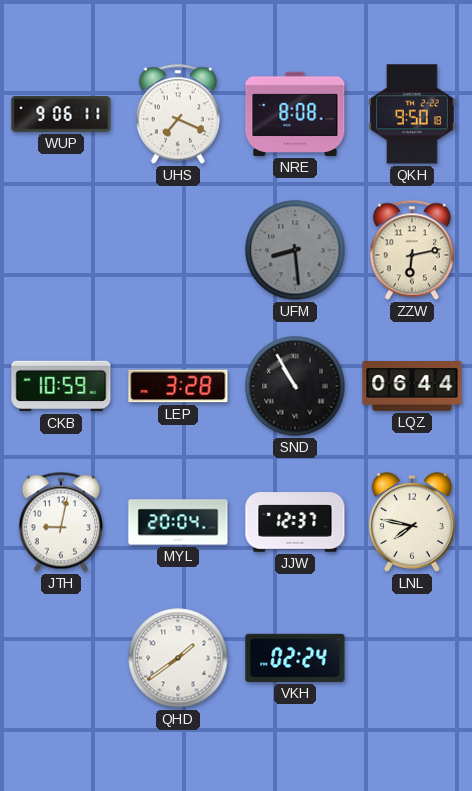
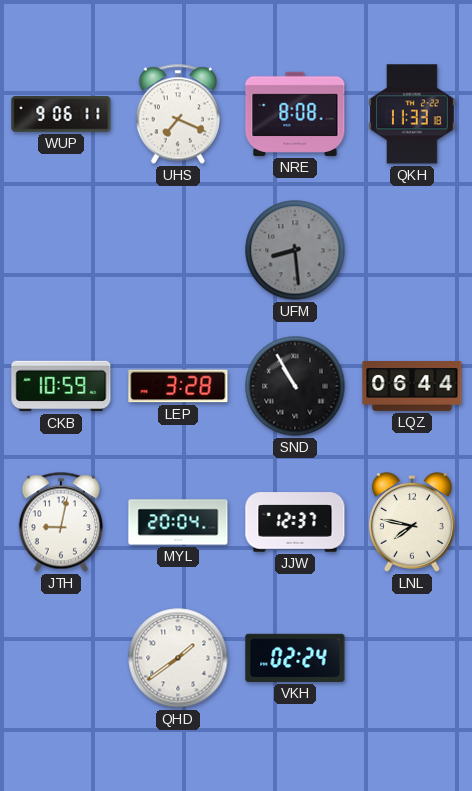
QKH: 9:50 -> 11:33 (413, 114)
ZZW: 6:13 -> none (412, 250)
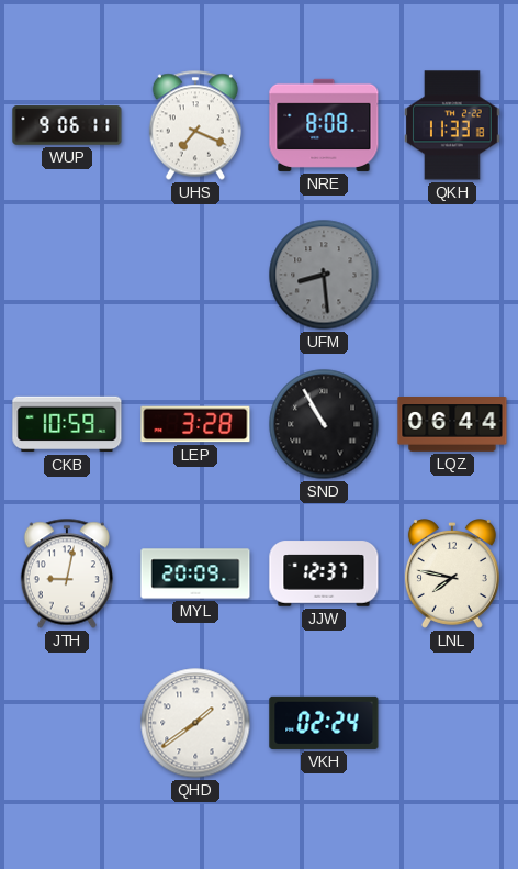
MYL: 20:04 -> 20:09 (195, 573)
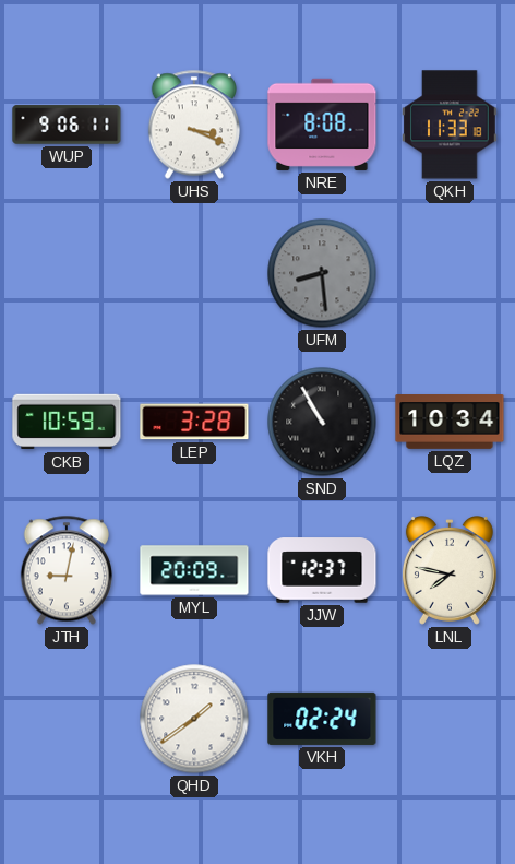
UHS: 7:19 -> 3:19 (194, 125)
LQZ: 06:44 -> 10:34 (450, 423)
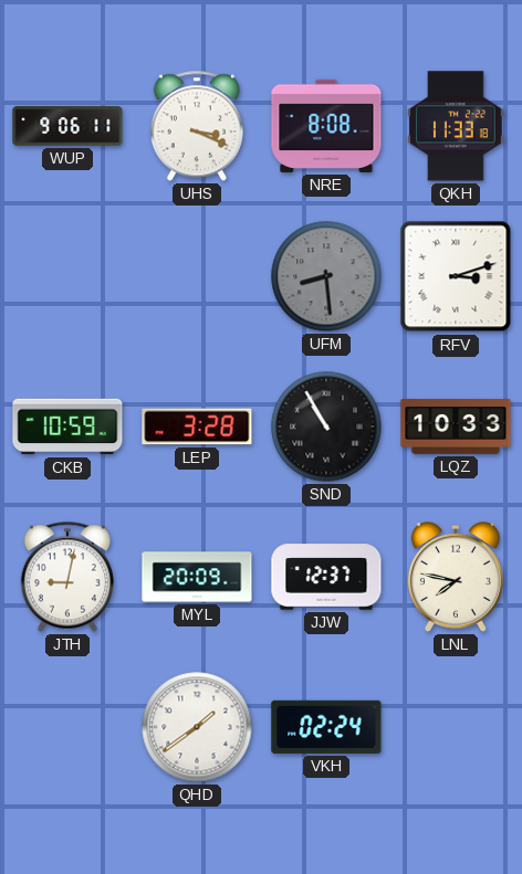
RFV: none -> 3:12 (456, 276)
LQZ: 10:34 -> 10:33 (456, 428)
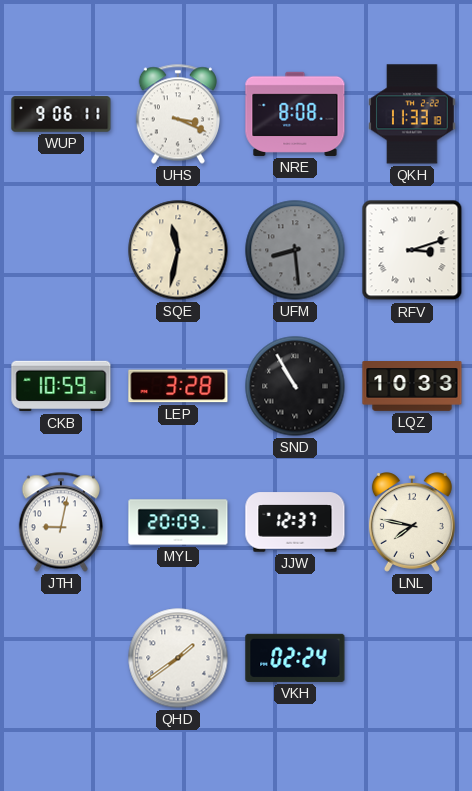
SQE: none -> 11:32 (178, 250)
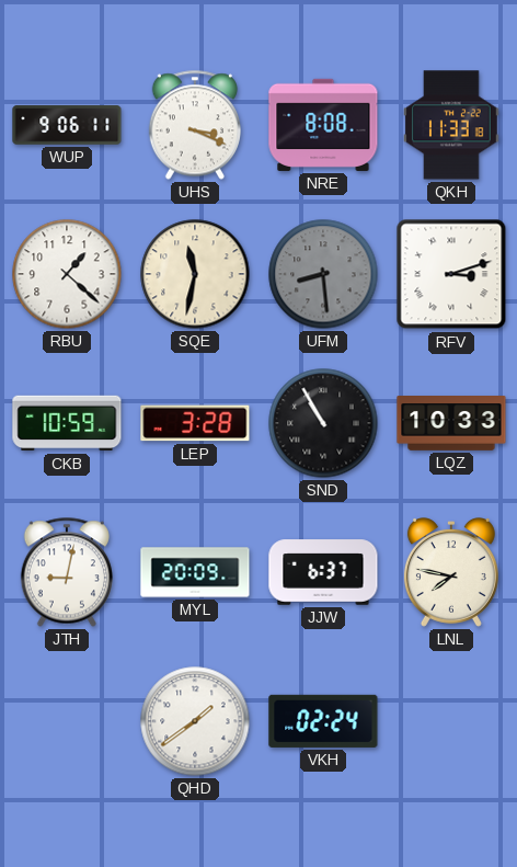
RBU: none -> 1:22 (67, 274)
JJW: 12:37 -> 6:37 (323, 572)
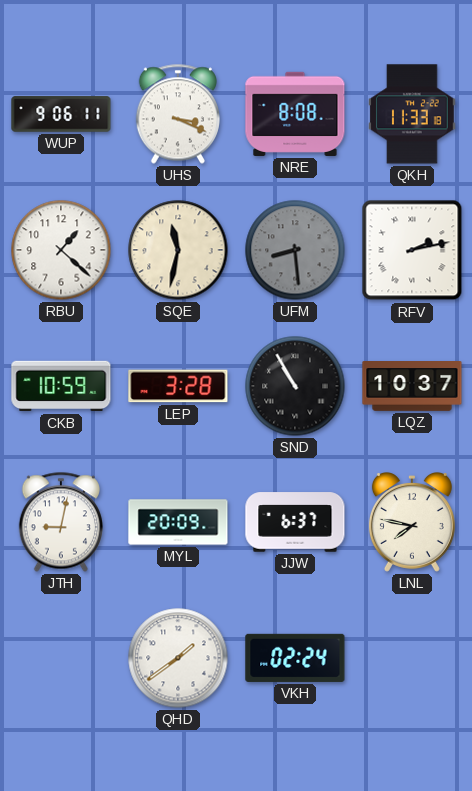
RFV: 3:12 -> 2:13 (412, 250)
LQZ: 10:33 -> 10:37 (412, 387)
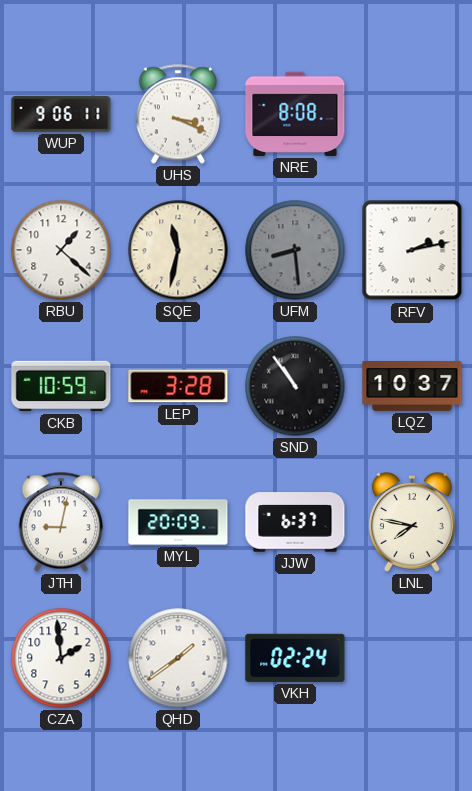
QKH: 11:33 -> none (413, 114)
SND: 10:55 -> 10:54 (295, 386)
CZA: none -> 1:59 (61, 658)
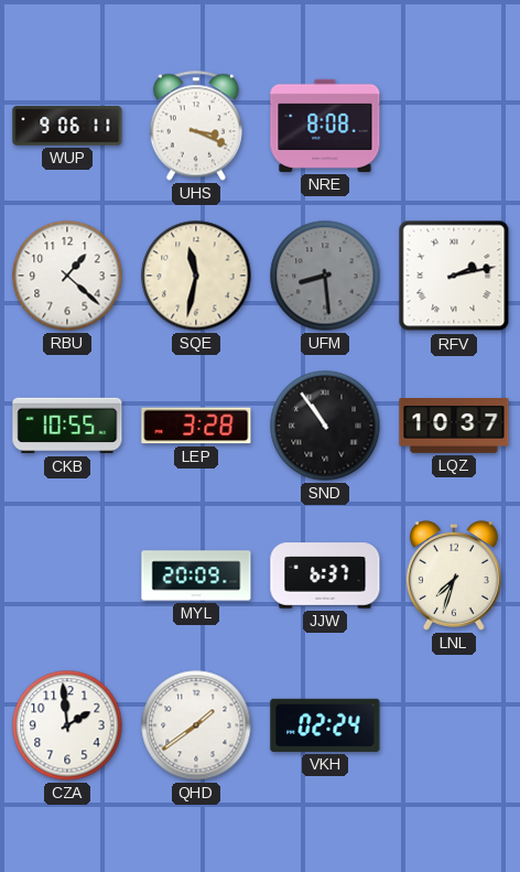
CKB: 10:59 -> 10:55 (67, 426)
JTH: 9:02 -> none (61, 522)
LNL: 7:47 -> 7:33 (454, 577)
